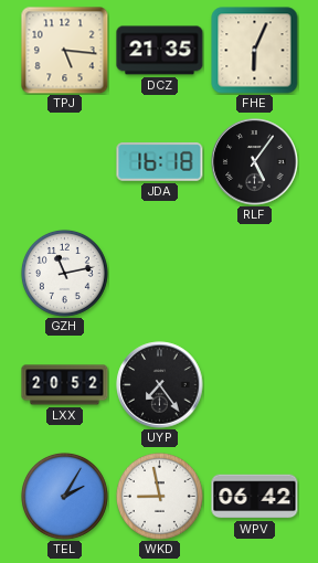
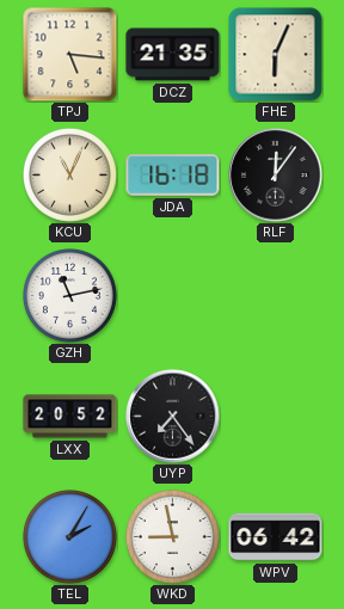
KCU: none -> 11:04 (69, 174)
RLF: 5:06 -> 12:06 (276, 176)
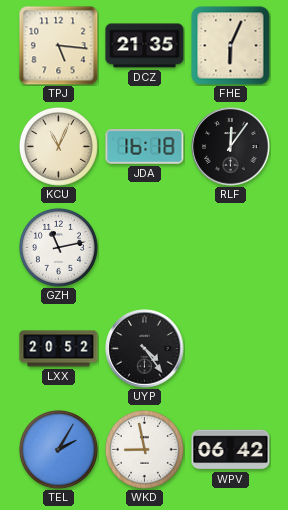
UYP: 7:24 -> 4:24 (145, 349)
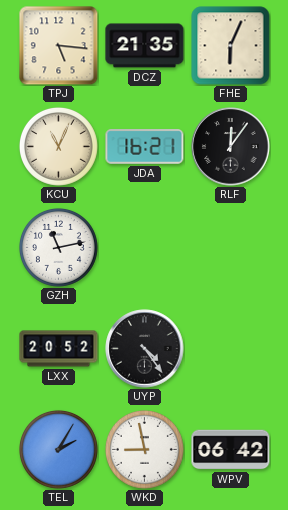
JDA: 16:18 -> 16:21 (145, 147)
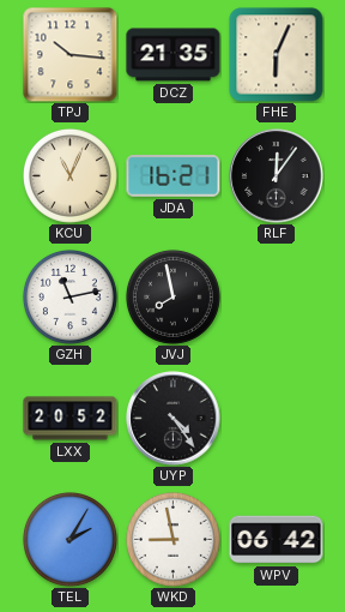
TPJ: 5:16 -> 10:16 (71, 55)
JVJ: none -> 7:58 (172, 296)
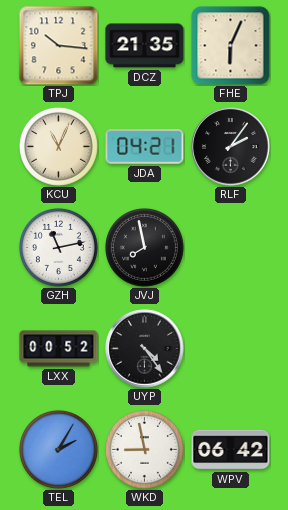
JDA: 16:21 -> 04:21 (145, 147)
RLF: 12:06 -> 2:06 (231, 147)
LXX: 20:52 -> 00:52 (59, 349)
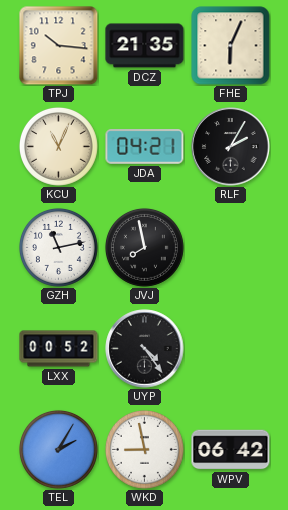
RLF: 2:06 -> 2:05 (231, 147)
